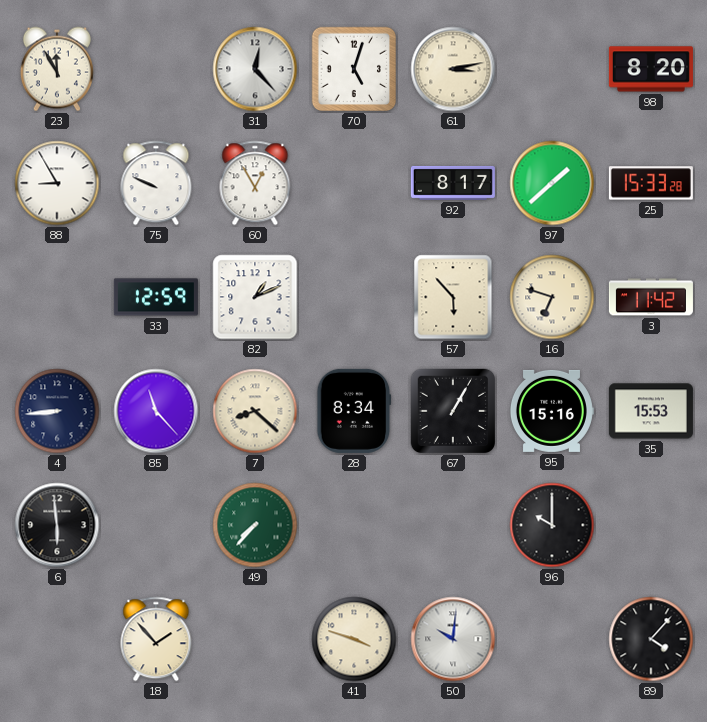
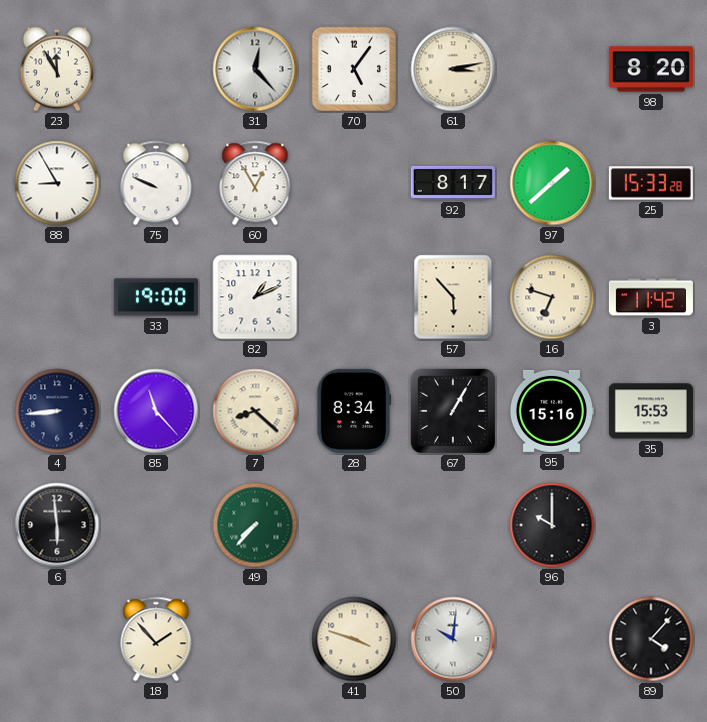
70: 5:03 -> 5:06 (354, 69)
33: 12:59 -> 19:00 (156, 297)
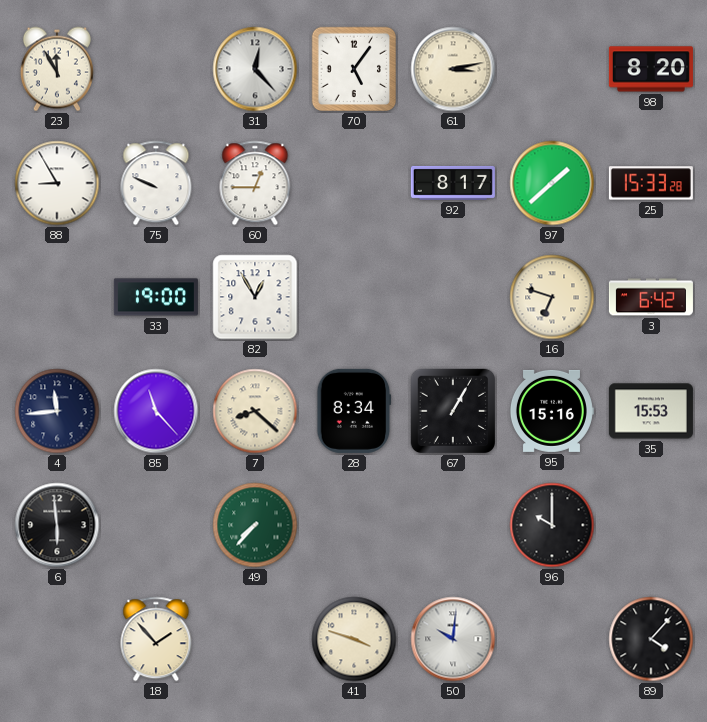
60: 12:55 -> 12:45 (255, 183)
82: 1:11 -> 12:55 (255, 297)
57: 5:53 -> none (453, 297)
3: 11:42 -> 6:42 (651, 297)
4: 8:44 -> 11:44 (57, 411)
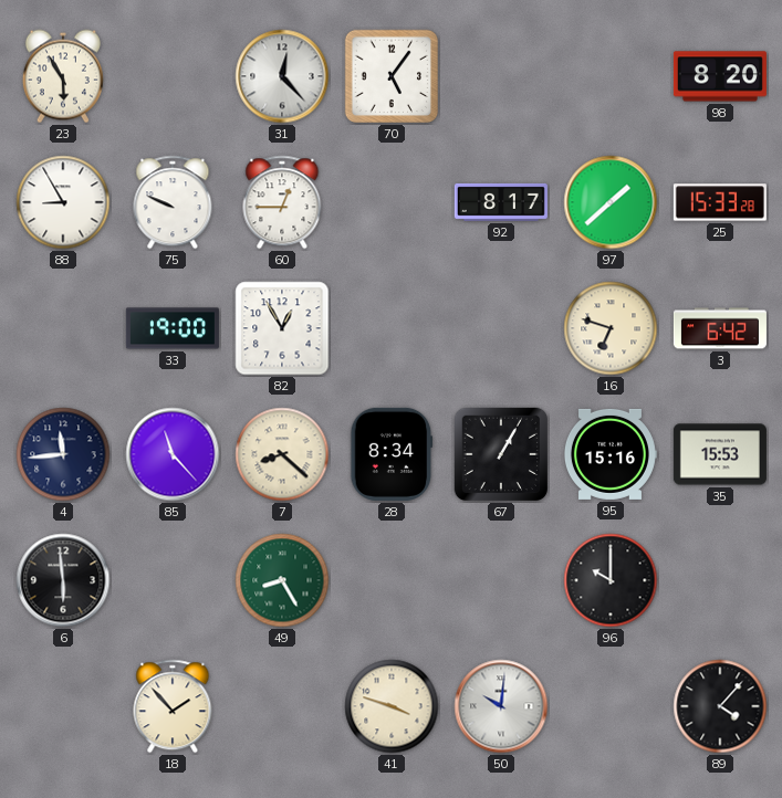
23: 11:55 -> 5:55 (63, 76)
61: 3:13 -> none (453, 69)
49: 7:37 -> 8:25 (282, 580)
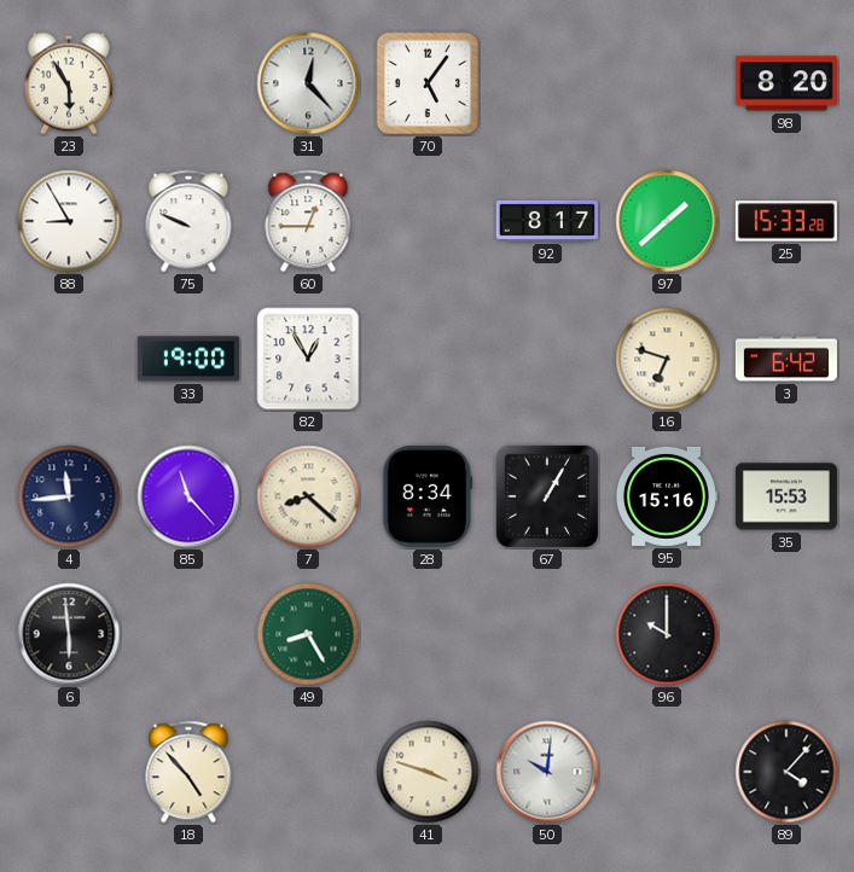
18: 1:53 -> 4:53 (188, 772)
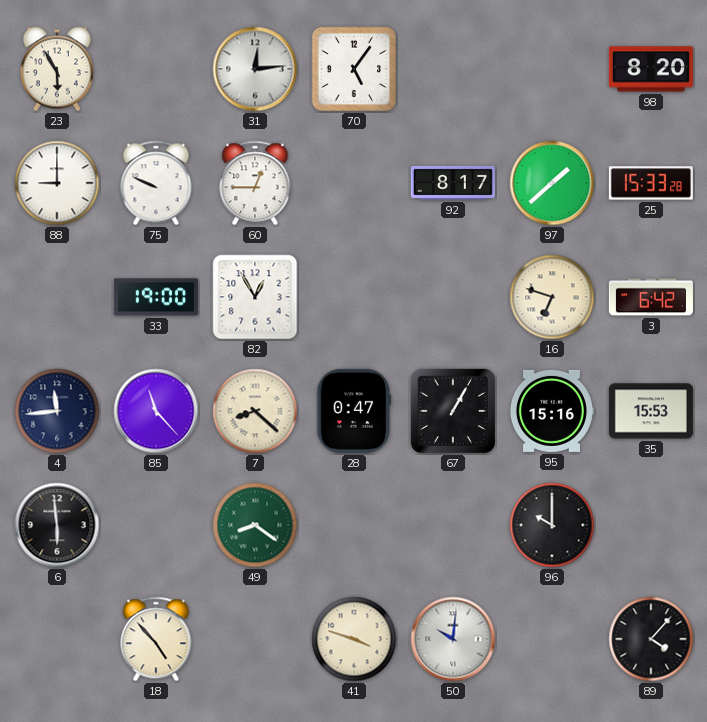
31: 12:23 -> 12:14 (255, 69)
88: 8:55 -> 9:00 (57, 183)
28: 8:34 -> 0:47 (354, 411)
49: 8:25 -> 8:21 (255, 525)
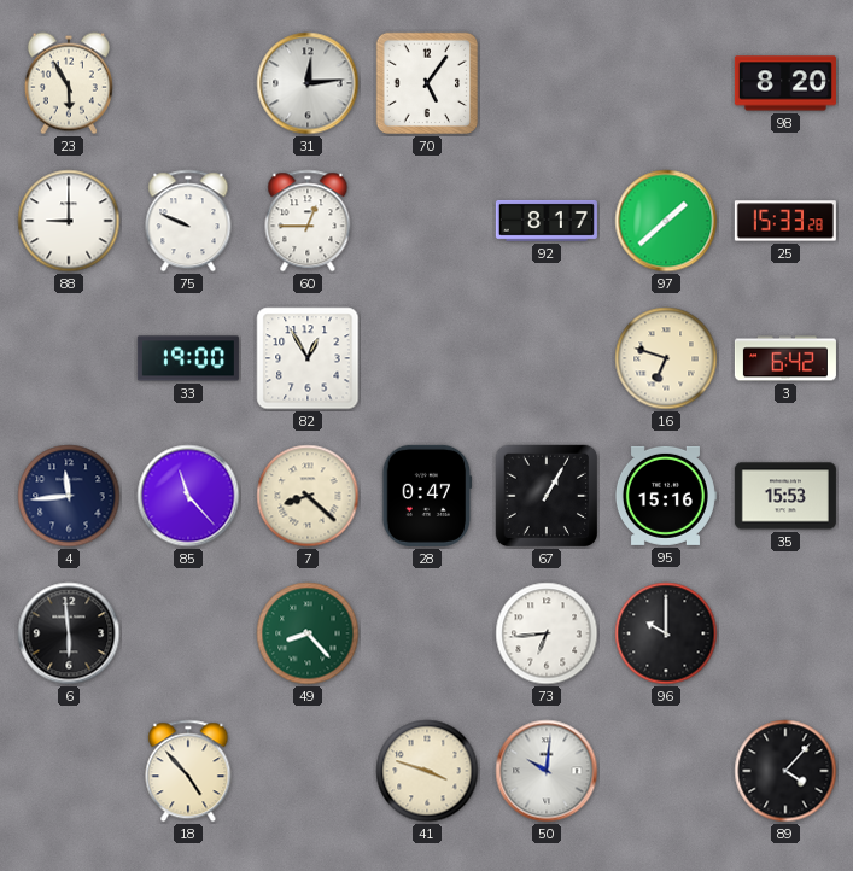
49: 8:21 -> 8:23 (308, 633)
73: none -> 6:44 (547, 633)
